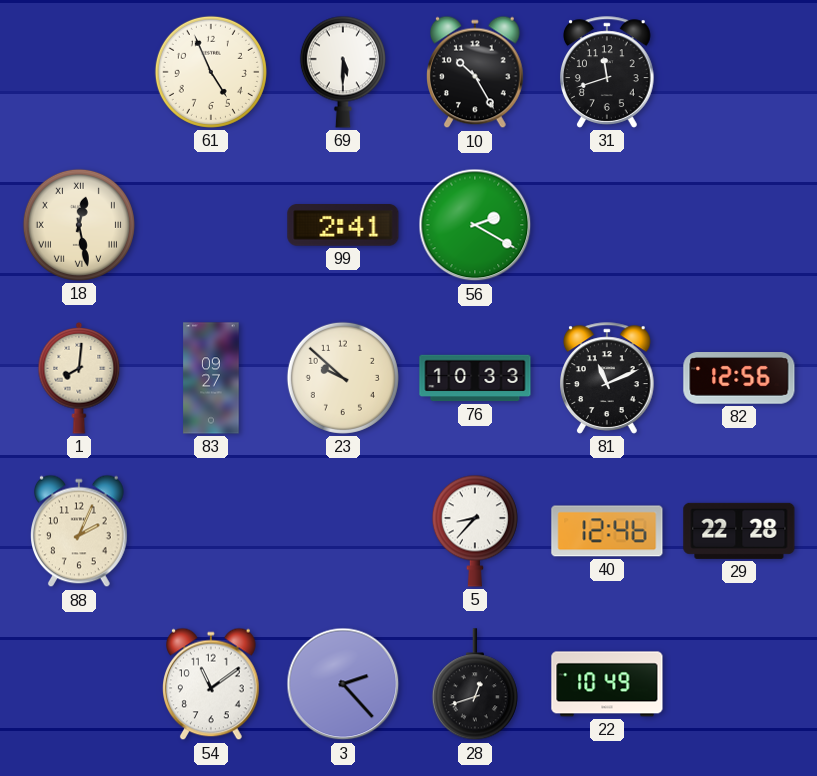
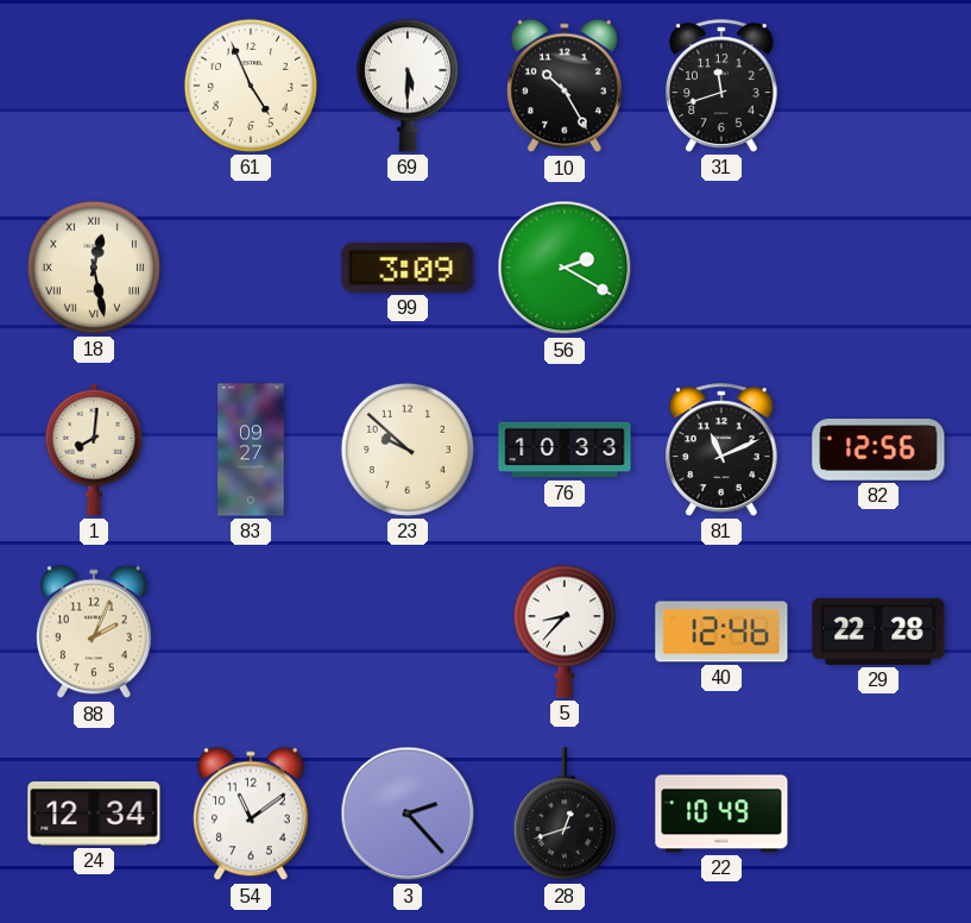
99: 2:41 -> 3:09 (408, 269)
24: none -> 12:34 (94, 814)
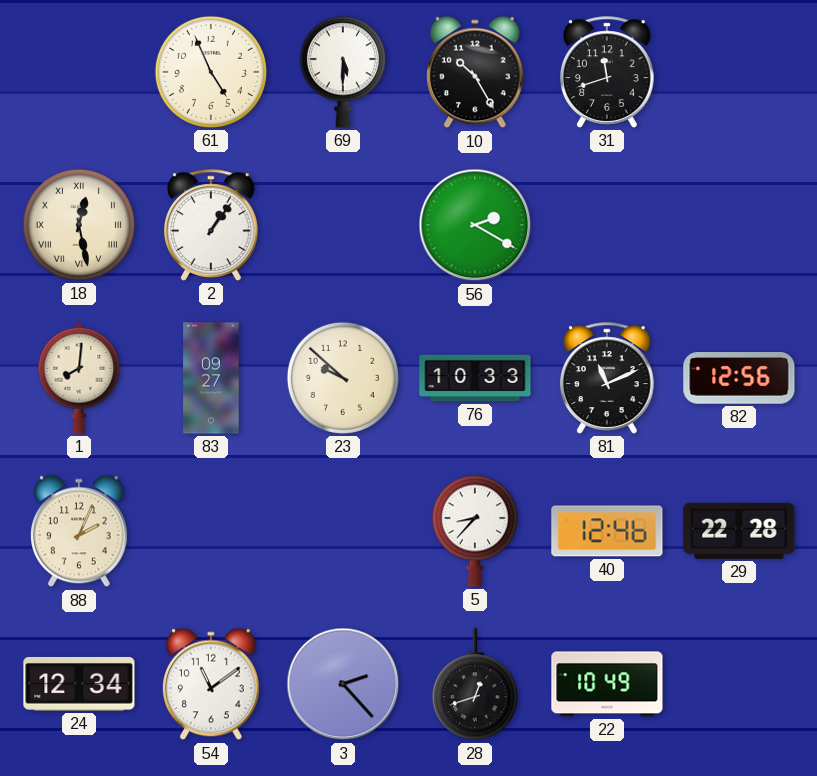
2: none -> 1:06 (212, 225)
99: 3:09 -> none (408, 269)
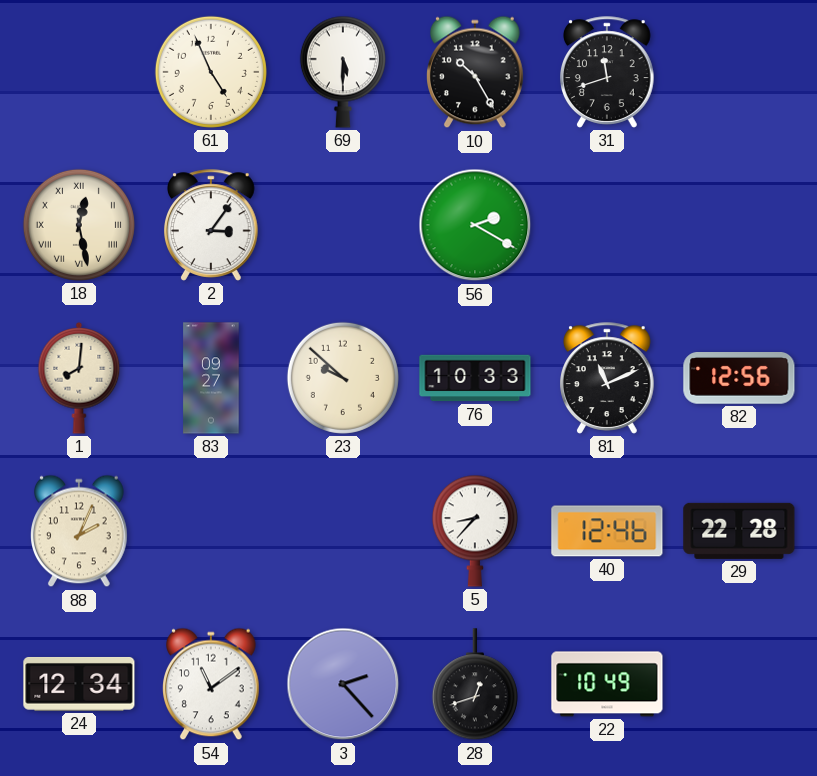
2: 1:06 -> 3:06 (212, 225)
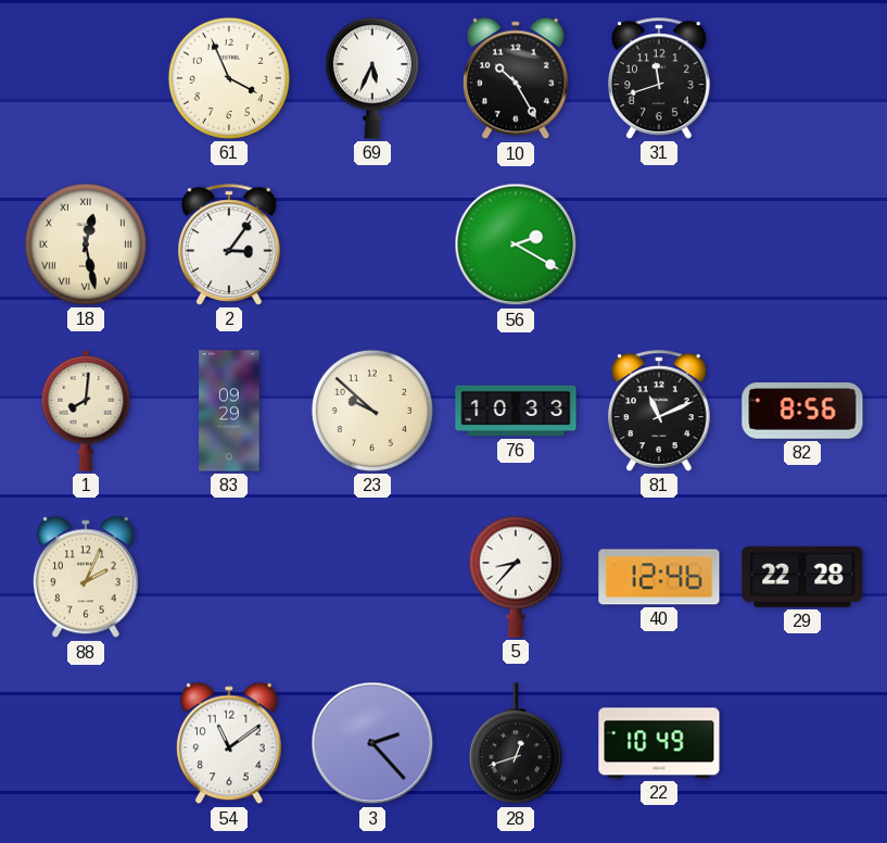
61: 4:56 -> 3:56 (229, 78)
69: 5:30 -> 5:34 (372, 78)
83: 09:27 -> 09:29 (229, 411)
82: 12:56 -> 8:56 (802, 412)
24: 12:34 -> none (79, 684)
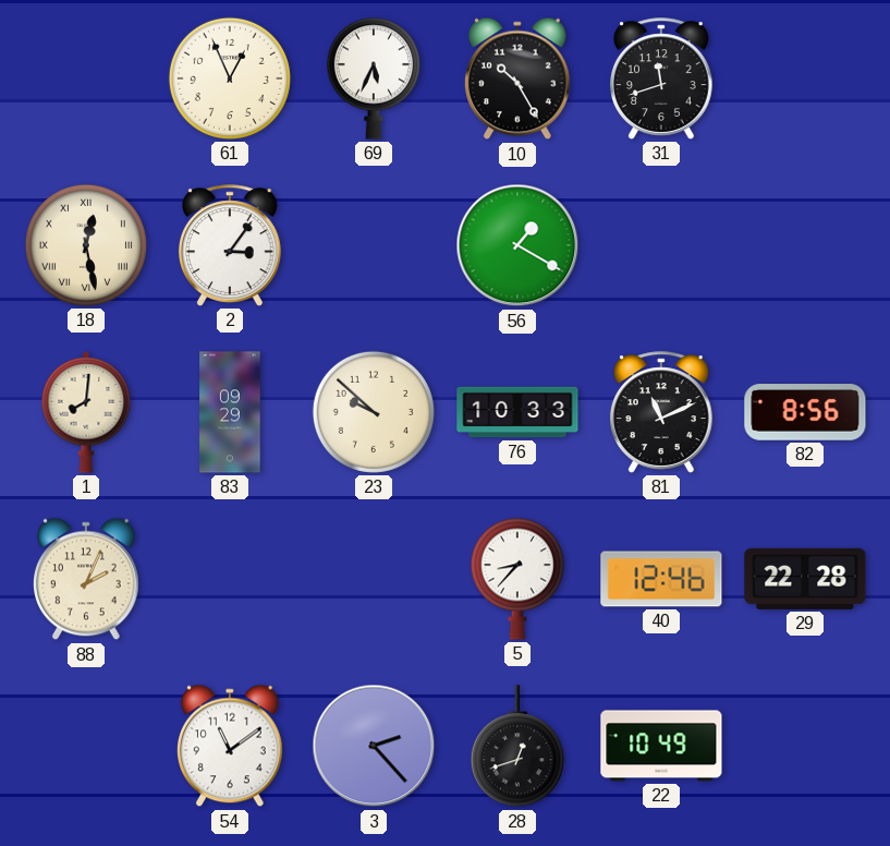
61: 3:56 -> 12:56 (230, 78)
56: 2:20 -> 1:20 (517, 245)
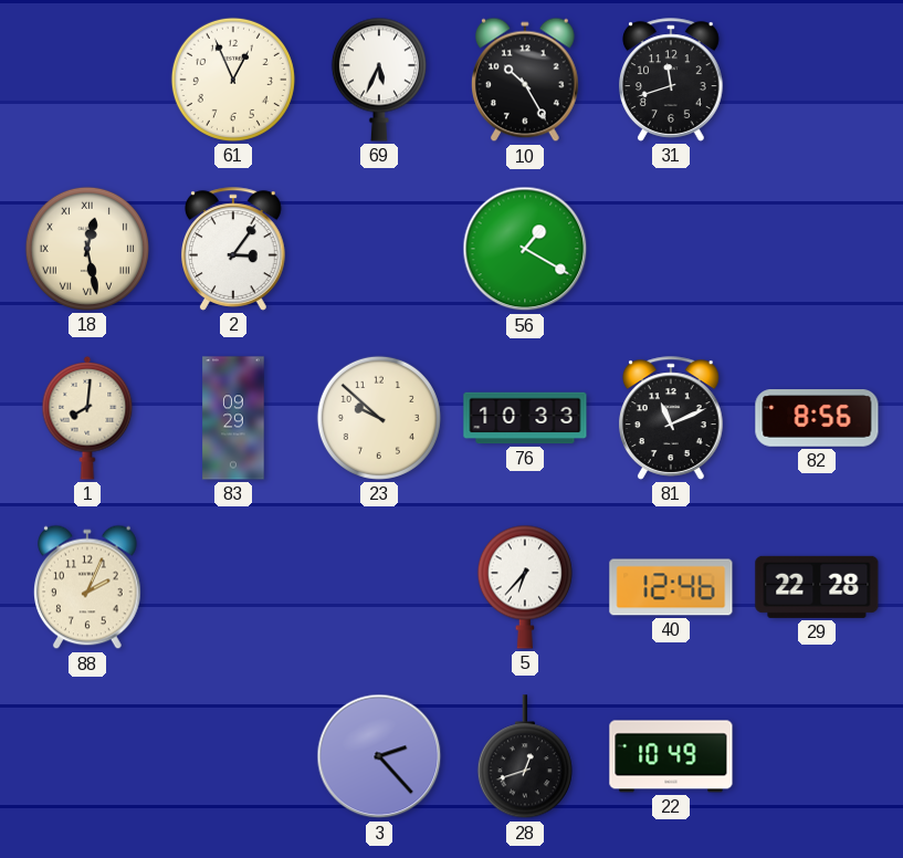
5: 8:37 -> 6:37 (525, 587)
54: 11:09 -> none (231, 746)
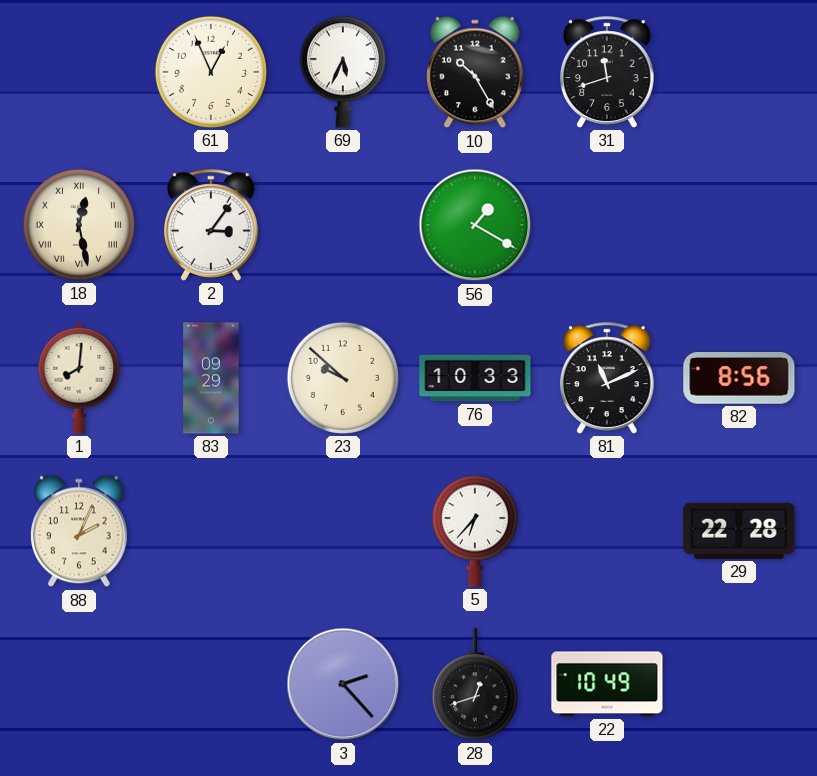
40: 12:46 -> none (671, 587)
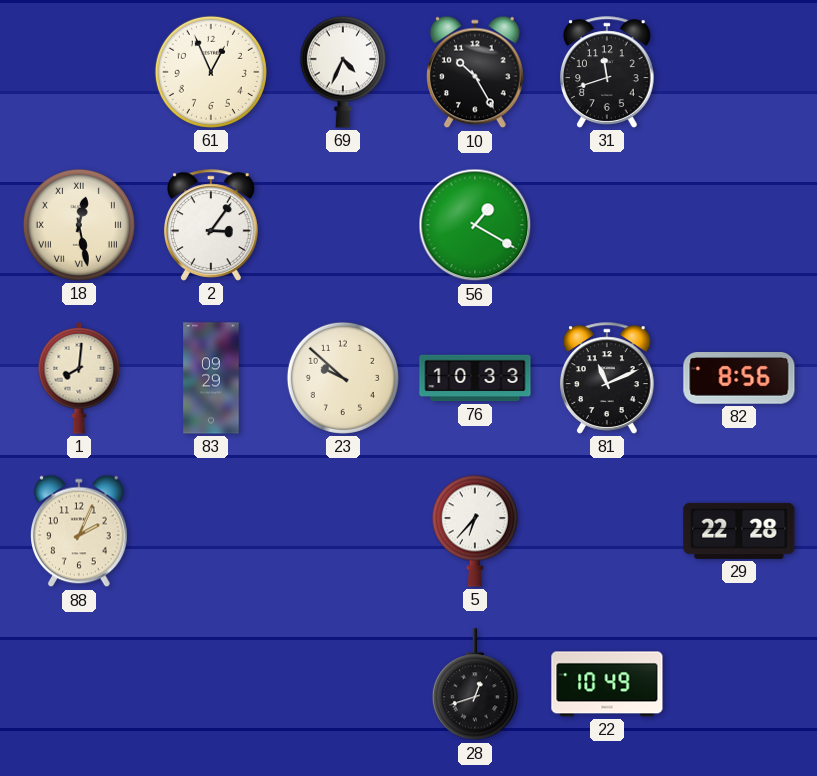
69: 5:34 -> 4:34 (343, 72)
3: 2:23 -> none (343, 684)
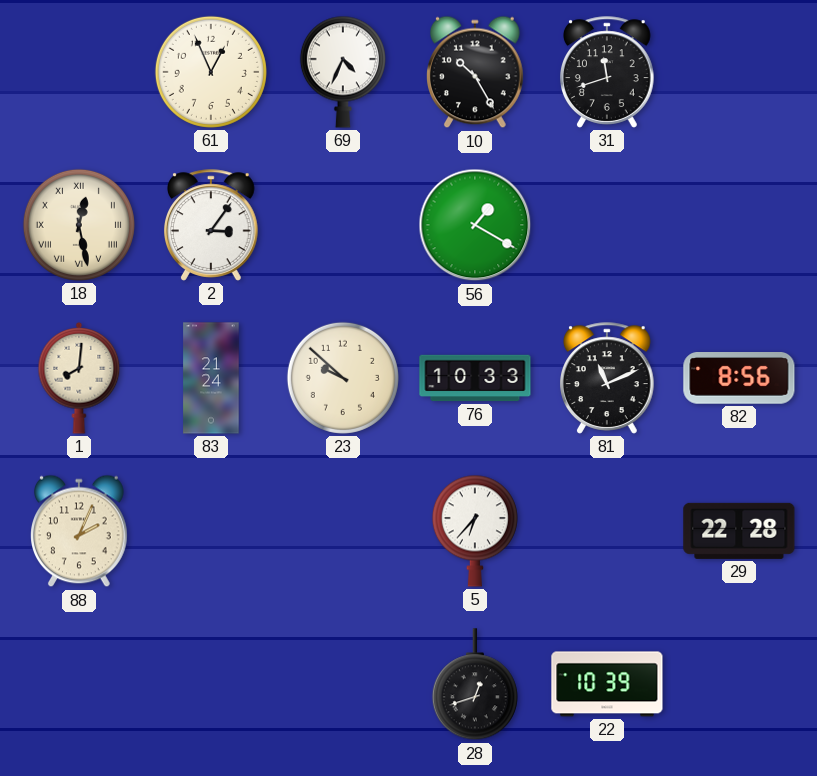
83: 09:29 -> 21:24 (211, 378)
22: 10:49 -> 10:39 (607, 684)
